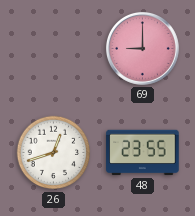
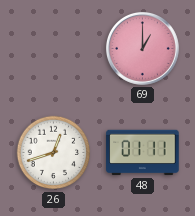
69: 9:00 -> 1:00 (142, 48)
48: 23:55 -> 01:11 (143, 153)
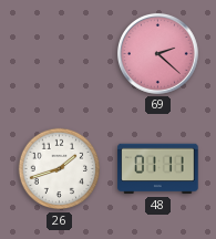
69: 1:00 -> 2:22 (157, 53)
26: 12:42 -> 1:42 (60, 169)
